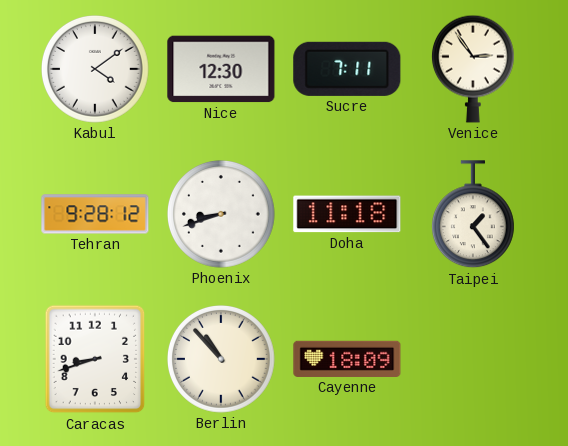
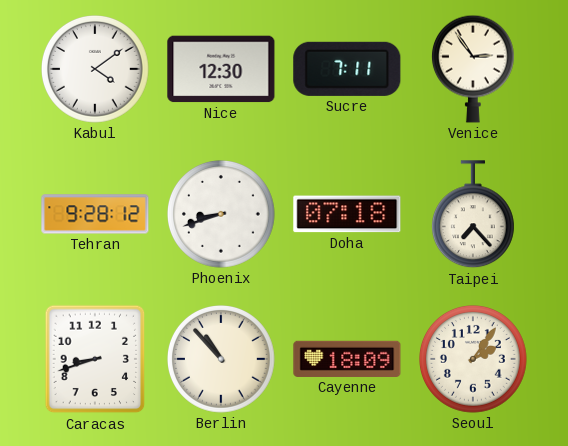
Doha: 11:18 -> 07:18 (347, 214)
Taipei: 1:24 -> 7:23 (473, 215)
Seoul: none -> 2:06 (474, 360)
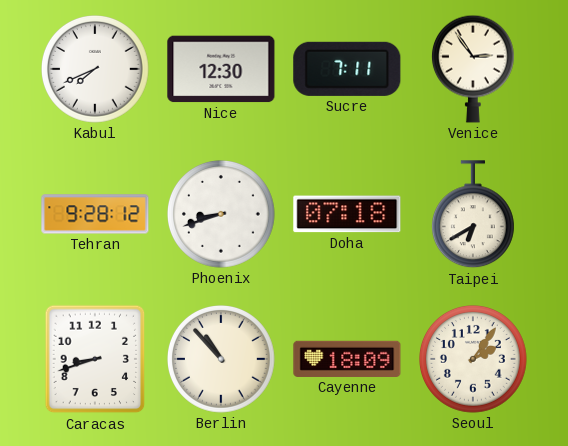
Kabul: 4:09 -> 7:41 (96, 70)
Taipei: 7:23 -> 6:40 (473, 215)
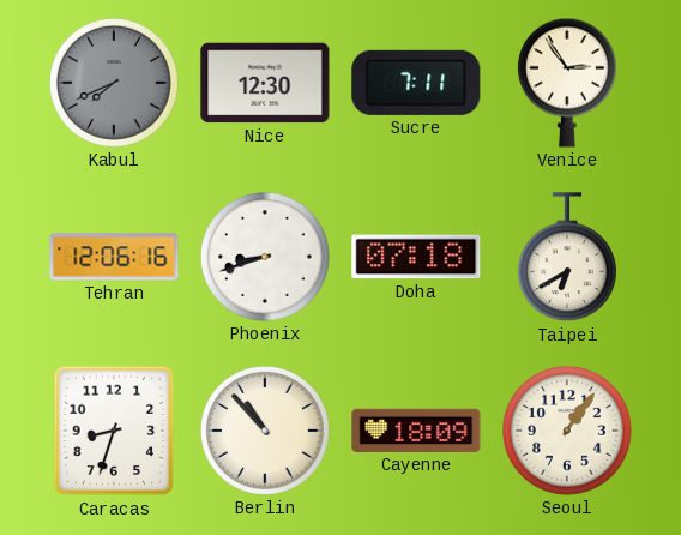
Kabul dial: white -> grey (115, 84)
Tehran: 9:28 -> 12:06 (114, 257)
Caracas: 8:42 -> 8:33 (114, 431)
Seoul: 2:06 -> 1:06 (568, 432)
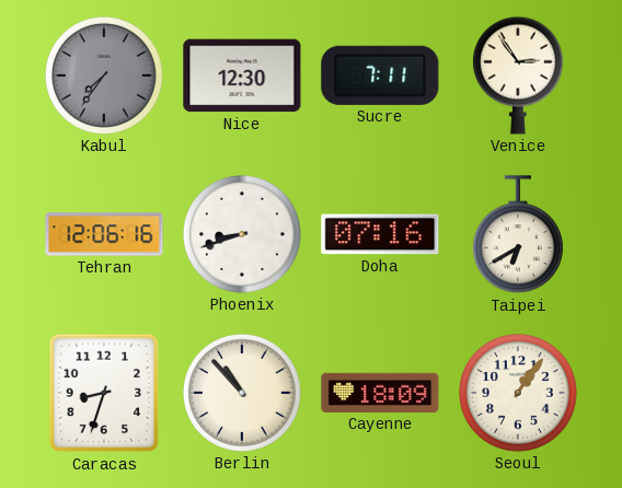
Kabul: 7:41 -> 7:36 (105, 77)
Doha: 07:18 -> 07:16 (380, 234)
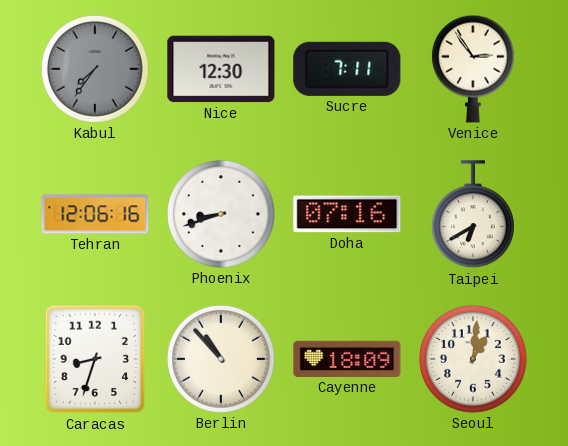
Seoul: 1:06 -> 1:01 (474, 360)
